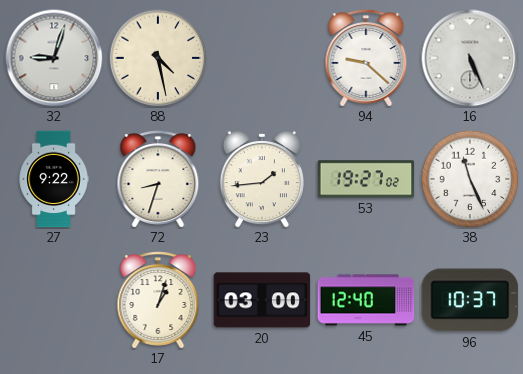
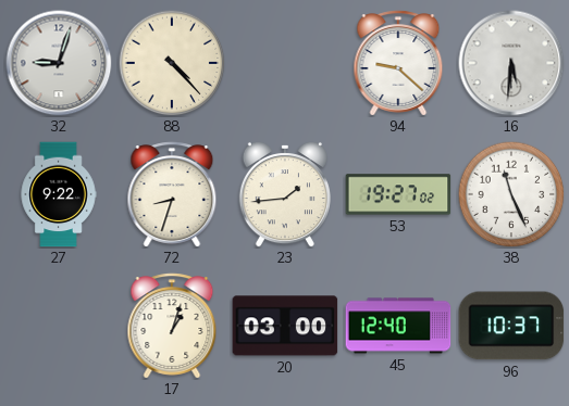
88: 4:28 -> 4:23 (172, 63)
16: 5:26 -> 5:31 (511, 63)
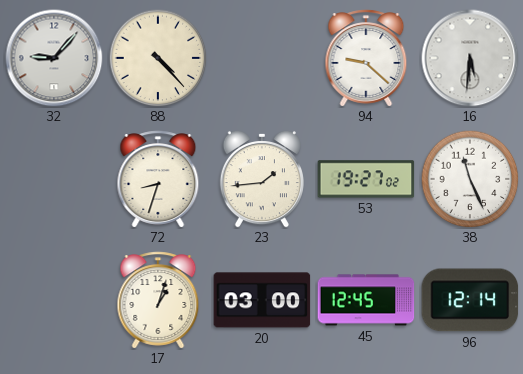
32: 9:03 -> 9:07 (54, 58)
27: 9:22 -> none (59, 194)
45: 12:40 -> 12:45 (366, 300)
96: 10:37 -> 12:14 (470, 300)
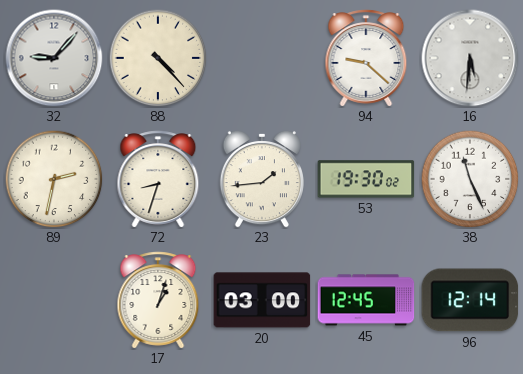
89: none -> 2:32 (54, 179)
53: 19:27 -> 19:30 (366, 179)
